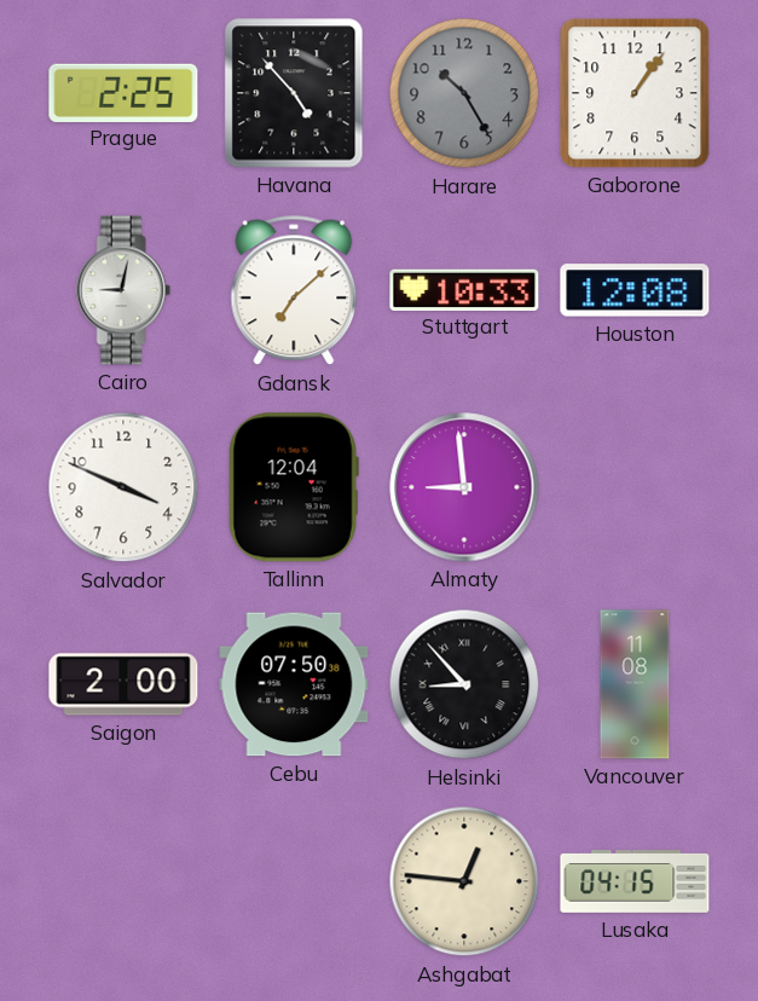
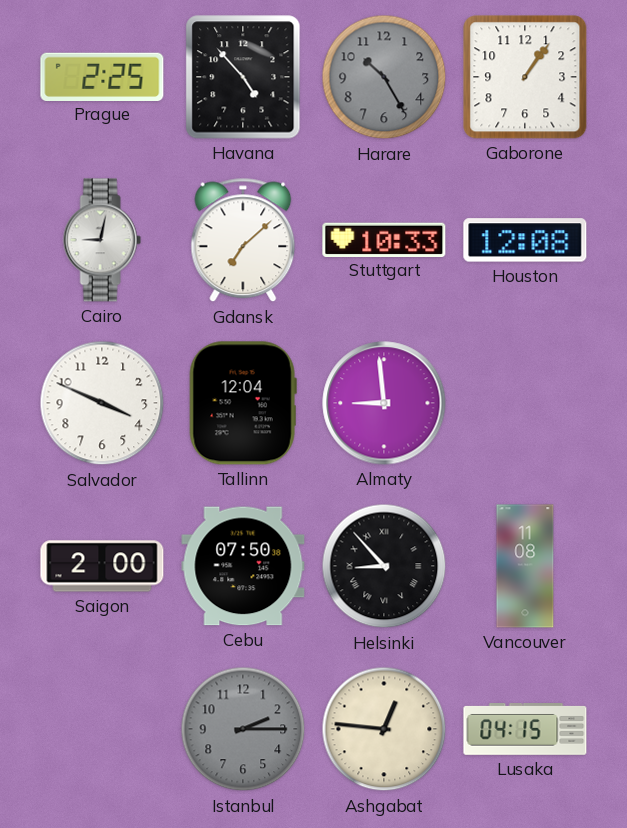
Istanbul: none -> 2:15 (243, 729)
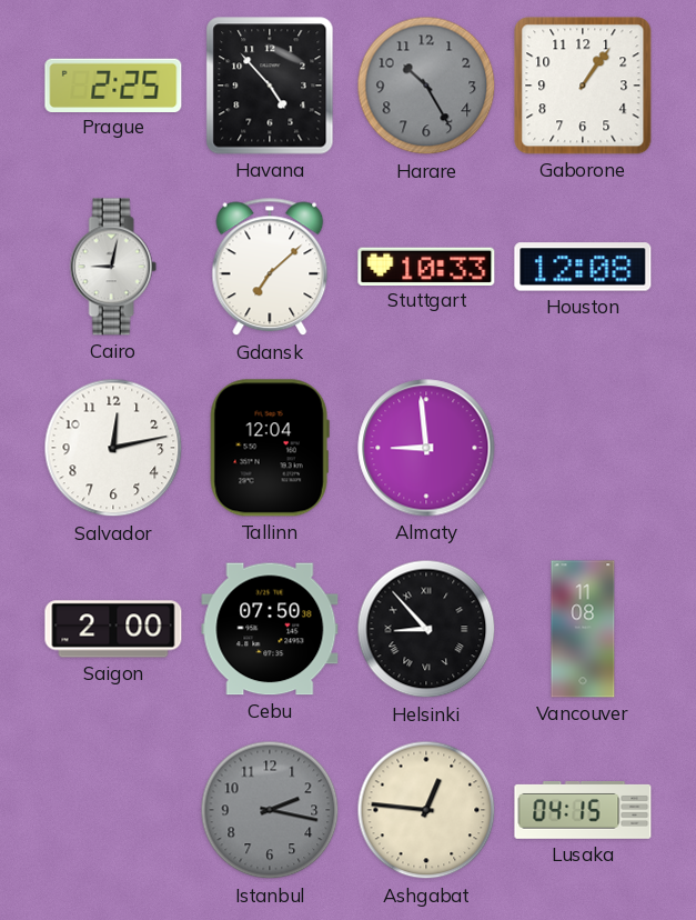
Salvador: 3:49 -> 12:13 (113, 448)
Istanbul: 2:15 -> 2:17 (270, 810)
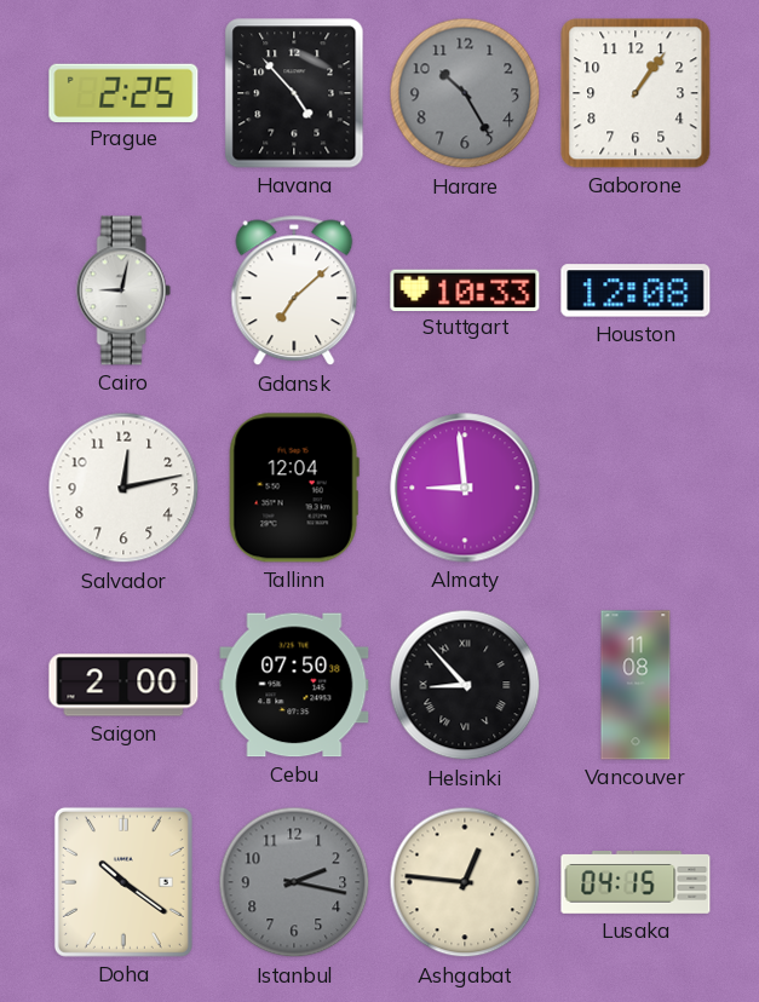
Doha: none -> 10:21 (123, 882)
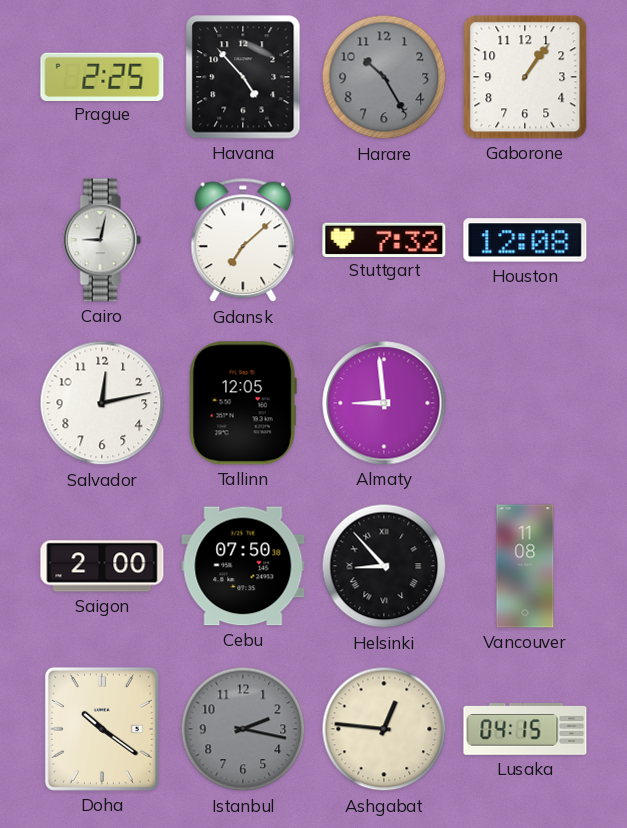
Stuttgart: 10:33 -> 7:32 (384, 239)
Tallinn: 12:04 -> 12:05 (243, 403)
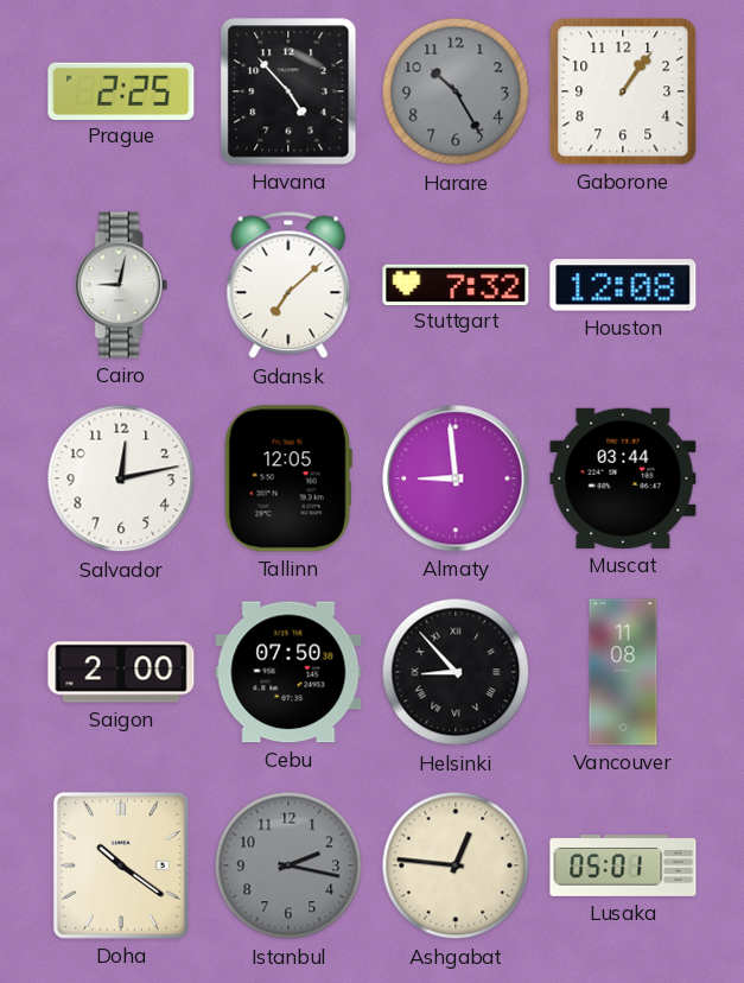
Muscat: none -> 03:44 (623, 478)
Lusaka: 04:15 -> 05:01 (623, 867)
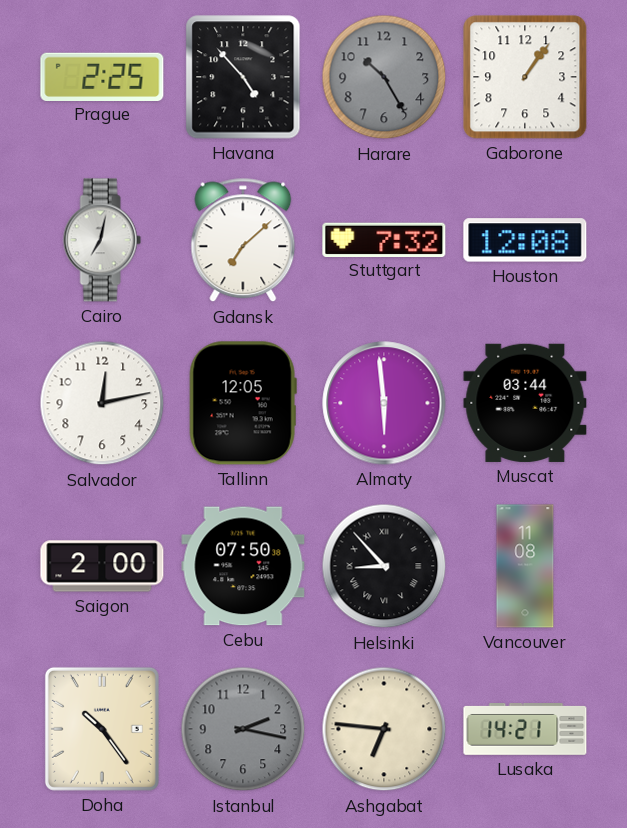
Cairo: 9:02 -> 7:02 (102, 240)
Almaty: 8:59 -> 5:59 (384, 403)
Doha: 10:21 -> 10:24 (102, 729)
Ashgabat: 12:46 -> 6:46 (384, 729)
Lusaka: 05:01 -> 14:21 (525, 730)
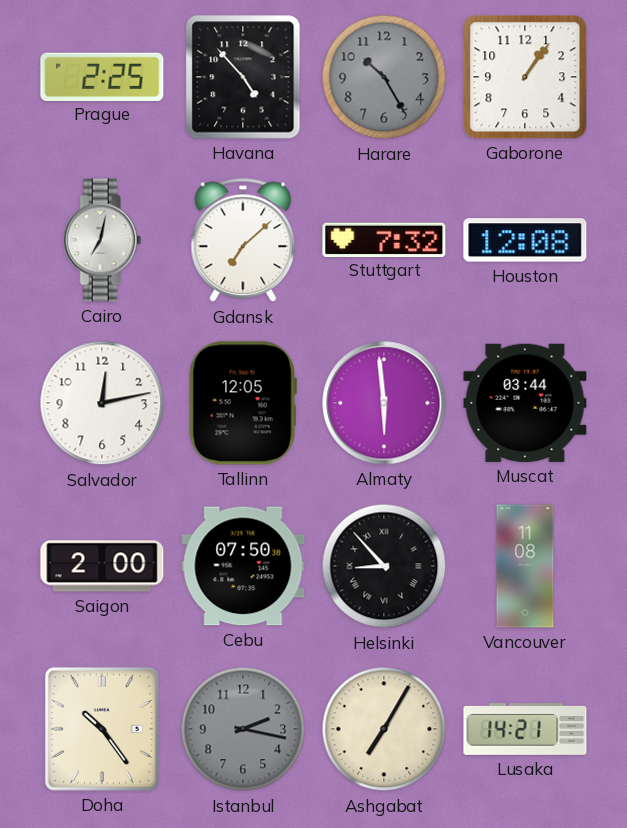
Ashgabat: 6:46 -> 7:05 (384, 729)
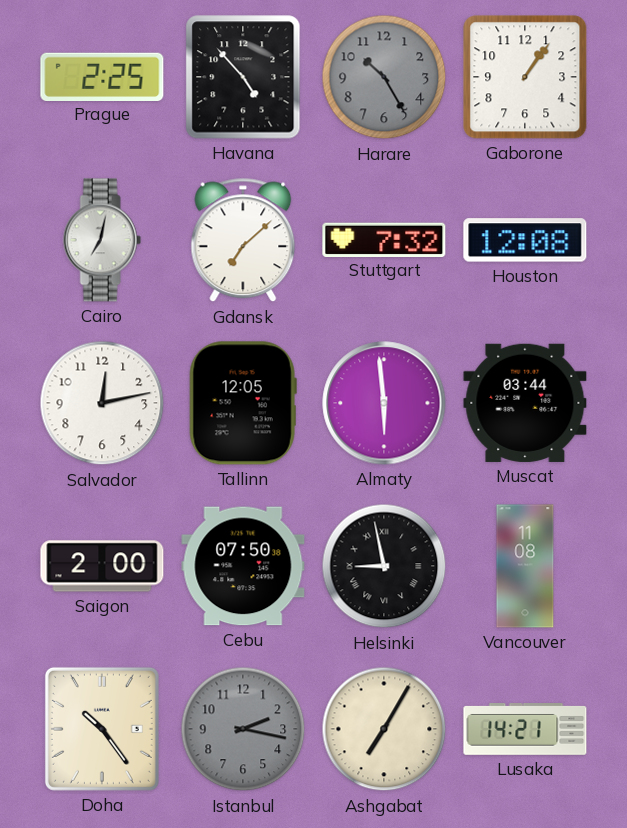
Helsinki: 8:53 -> 8:58 (384, 566)
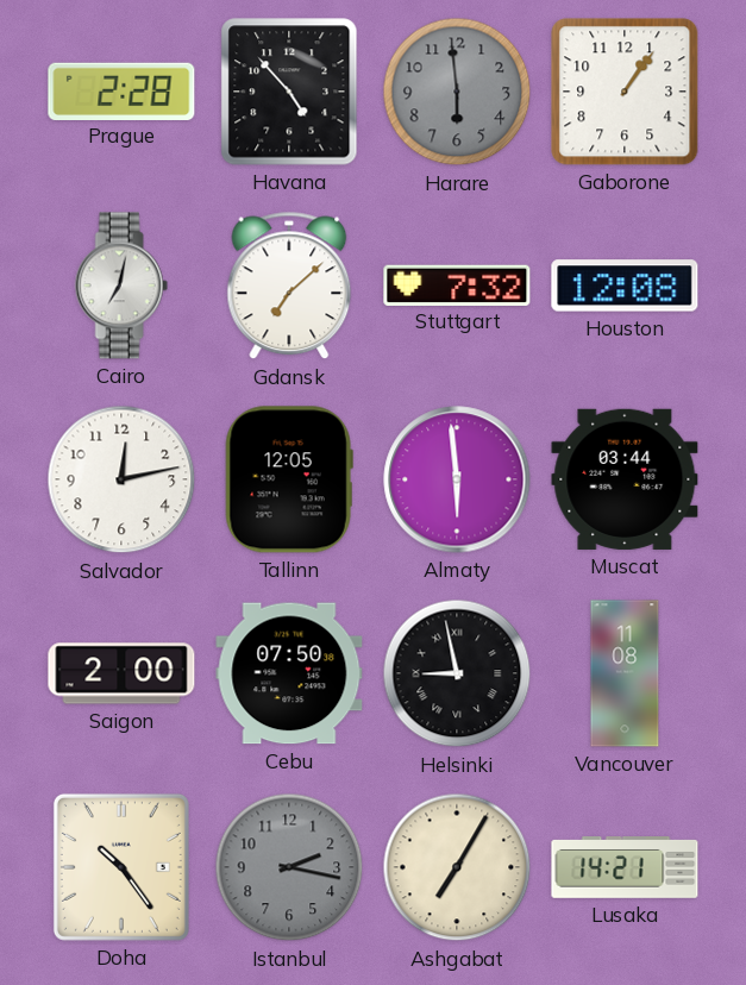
Prague: 2:25 -> 2:28 (121, 90)
Harare: 10:25 -> 5:59 (457, 92)
